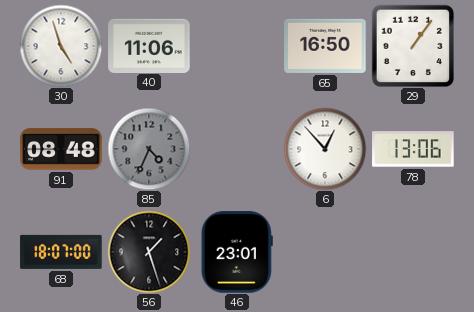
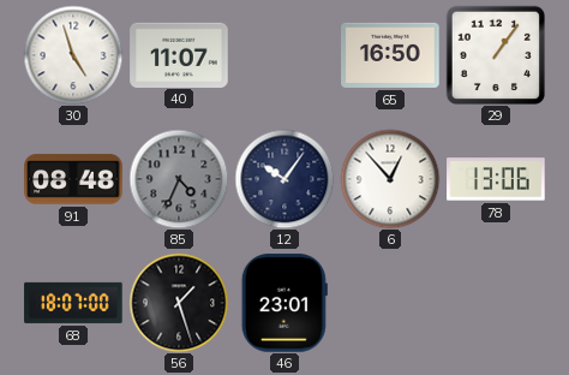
40: 11:06 -> 11:07 (179, 54)
12: none -> 10:06 (284, 179)
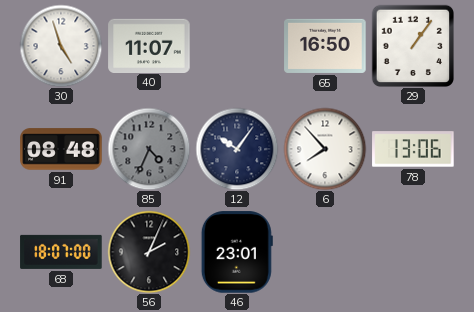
6: 12:53 -> 7:53 (325, 149)
56: 1:27 -> 2:04 (149, 252)
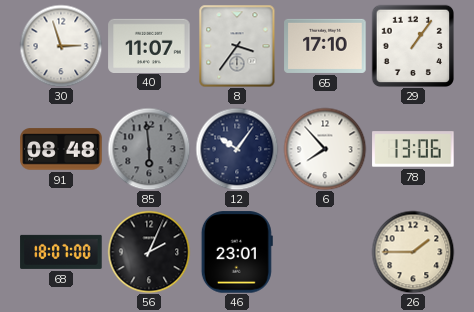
30: 4:57 -> 2:57 (61, 46)
8: none -> 3:36 (237, 46)
65: 16:50 -> 17:10 (325, 46)
85: 4:34 -> 5:59 (149, 149)
26: none -> 1:45 (413, 252)
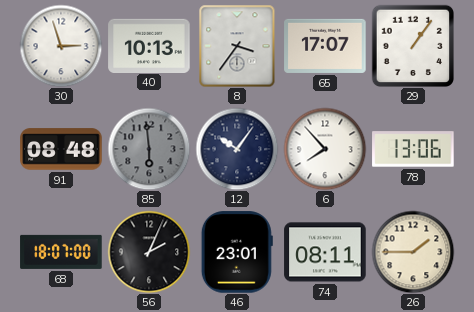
40: 11:07 -> 10:13 (149, 45)
65: 17:10 -> 17:07 (325, 46)
74: none -> 08:11 (325, 252)
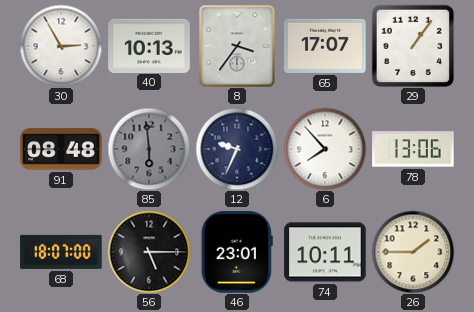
30: 2:57 -> 2:55 (61, 46)
12: 10:06 -> 9:34 (237, 149)
56: 2:04 -> 5:15 (149, 252)
74: 08:11 -> 10:11 (325, 252)
